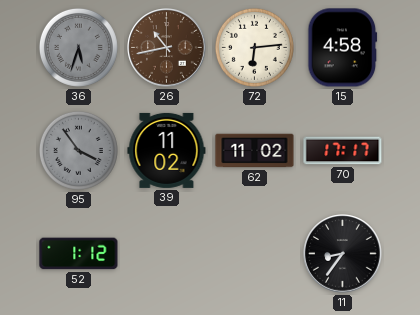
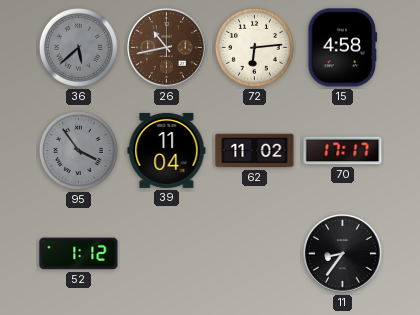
36: 5:33 -> 5:38 (78, 47)
39: 11:02 -> 11:04 (167, 150)
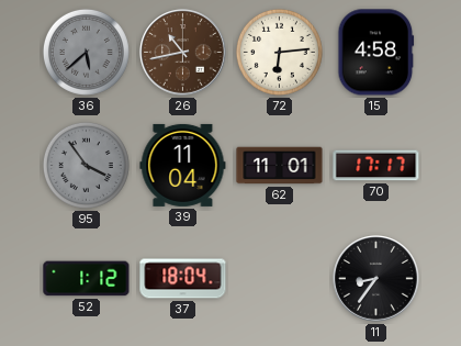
62: 11:02 -> 11:01 (280, 166)
37: none -> 18:04 (183, 279)
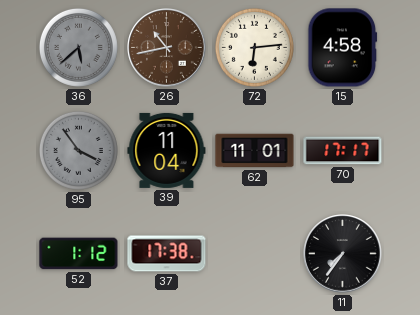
37: 18:04 -> 17:38 (167, 254)
11: 8:36 -> 7:36 (343, 254)
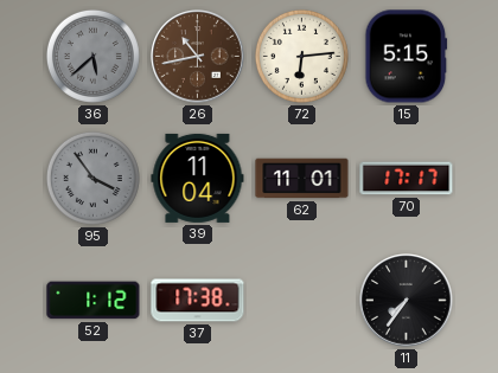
15: 4:58 -> 5:15 (407, 57)
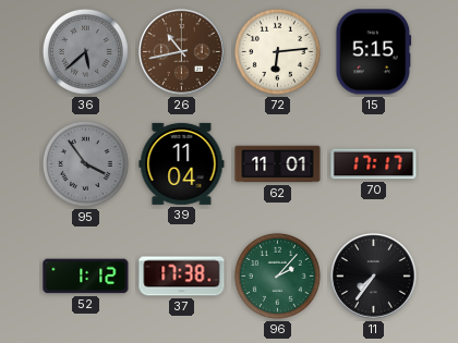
96: none -> 2:07 (277, 275)
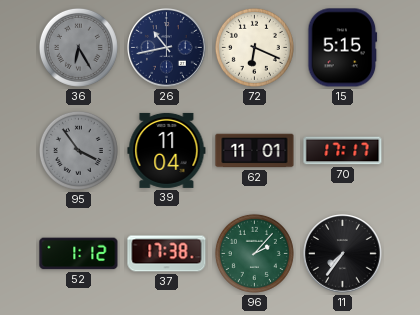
36: 5:38 -> 6:25 (78, 47)
26 dial: brown -> navy (167, 48)
72: 6:14 -> 6:19 (254, 47)
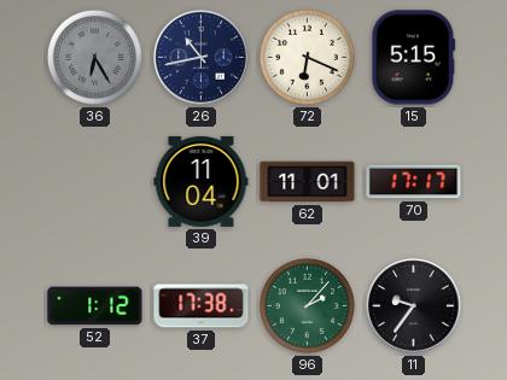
95: 3:54 -> none (78, 150)
11: 7:36 -> 9:36 (414, 306)
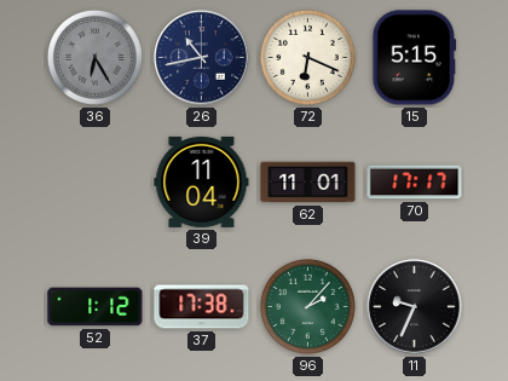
11: 9:36 -> 9:34 (415, 307)
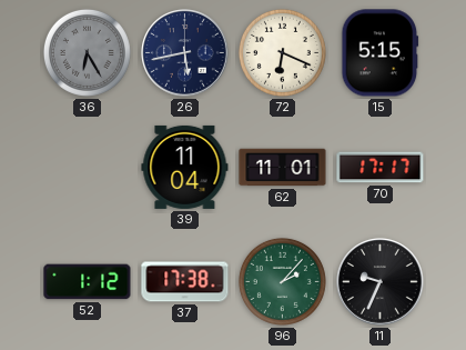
26: 10:43 -> 5:43 (185, 53)
